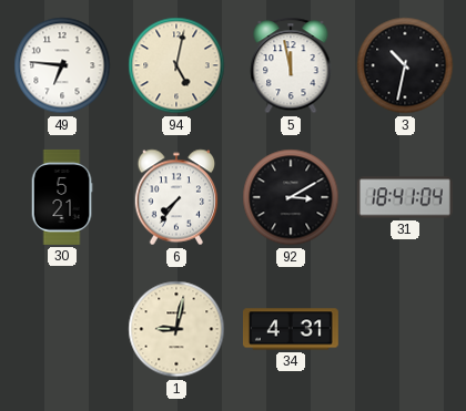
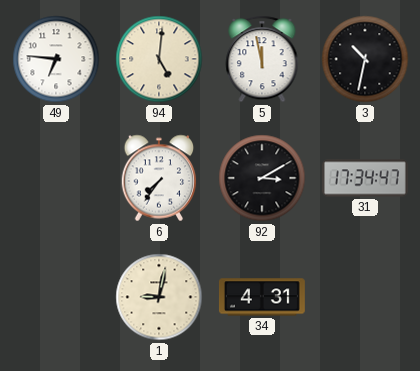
94: 5:02 -> 5:01 (159, 59)
30: 5:21 -> none (62, 197)
31: 18:41 -> 17:34 (365, 178)
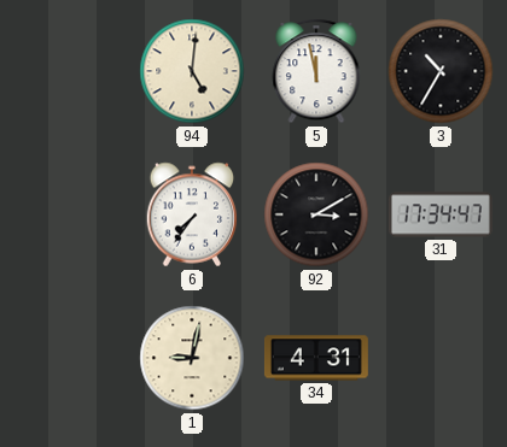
49: 6:46 -> none (56, 59)
3: 10:32 -> 10:35 (441, 71)
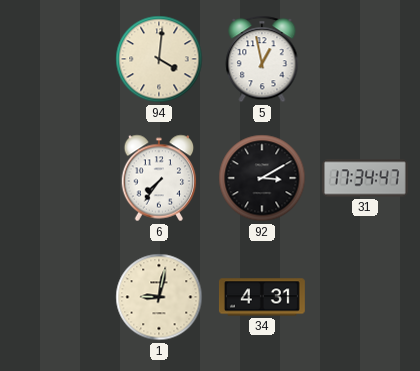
94: 5:01 -> 4:01 (159, 59)
5: 11:58 -> 12:58 (262, 59)
3: 10:35 -> none (441, 71)
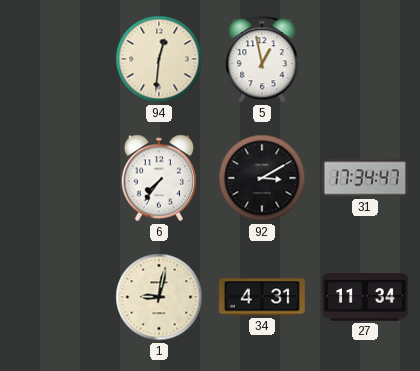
94: 4:01 -> 12:31 (159, 59)
27: none -> 11:34 (365, 297)
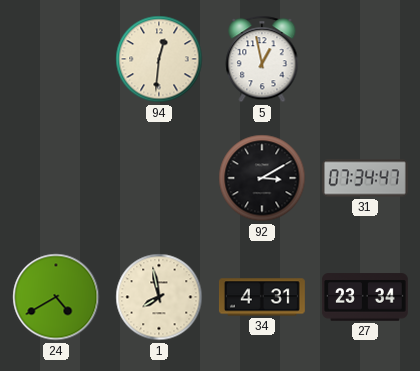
6: 7:36 -> none (159, 178)
31: 17:34 -> 07:34 (365, 178)
24: none -> 4:40 (56, 297)
1: 9:02 -> 7:58 (159, 297)
27: 11:34 -> 23:34 (365, 297)
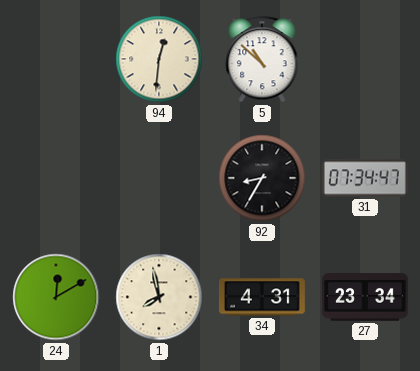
5: 12:58 -> 10:52 (262, 59)
92: 3:10 -> 8:35 (262, 178)
24: 4:40 -> 12:10 (56, 297)
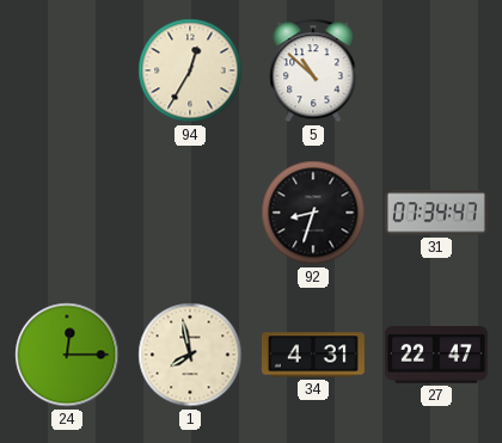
94: 12:31 -> 12:35 (190, 70)
92: 8:35 -> 8:33 (313, 213)
24: 12:10 -> 12:15 (67, 355)
27: 23:34 -> 22:47 (436, 355)
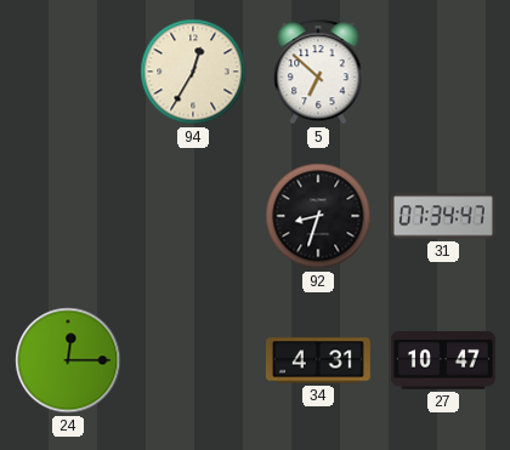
5: 10:52 -> 6:52 (318, 72)
1: 7:58 -> none (190, 355)
27: 22:47 -> 10:47 (443, 360)
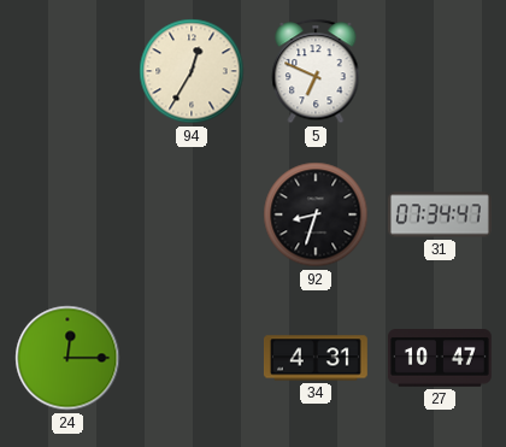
5: 6:52 -> 6:49 (316, 71)
